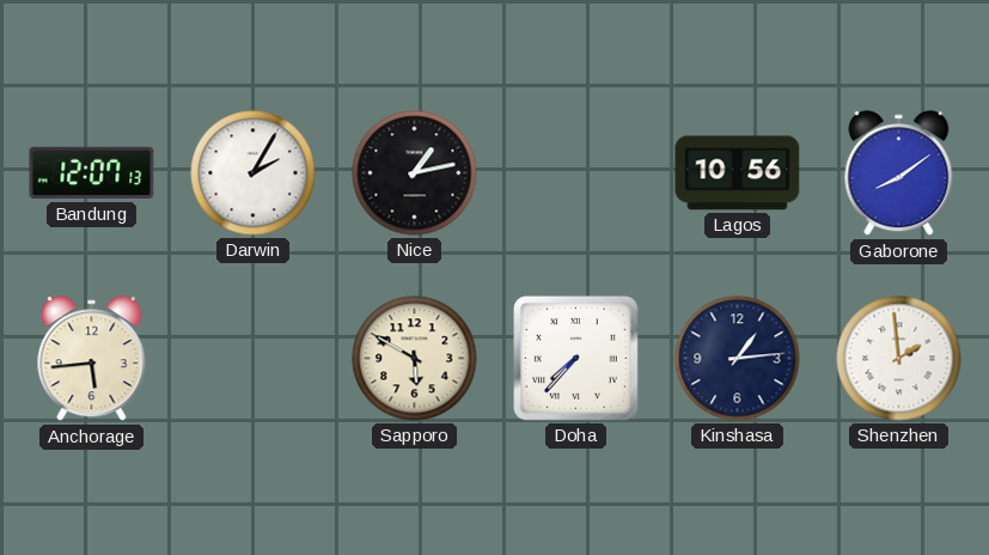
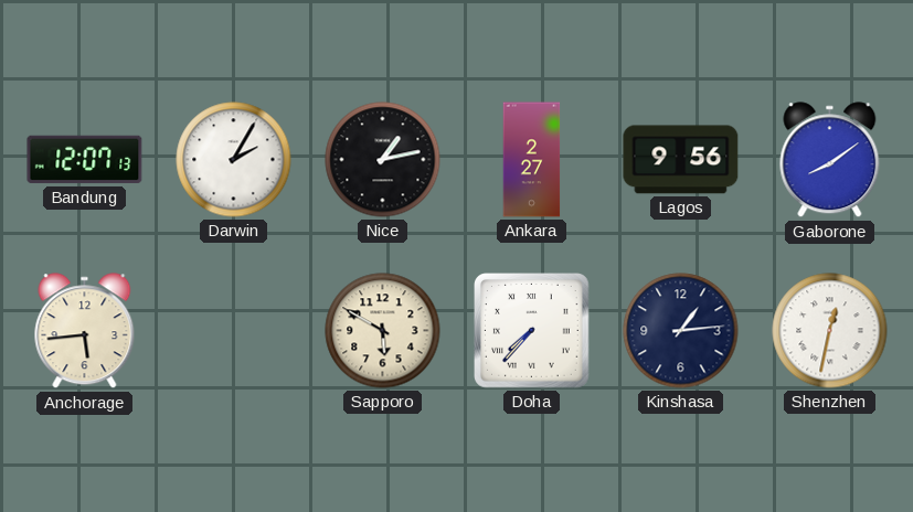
Ankara: none -> 2:27 (532, 160)
Lagos: 10:56 -> 9:56 (681, 160)
Shenzhen: 1:59 -> 12:32 (830, 331)
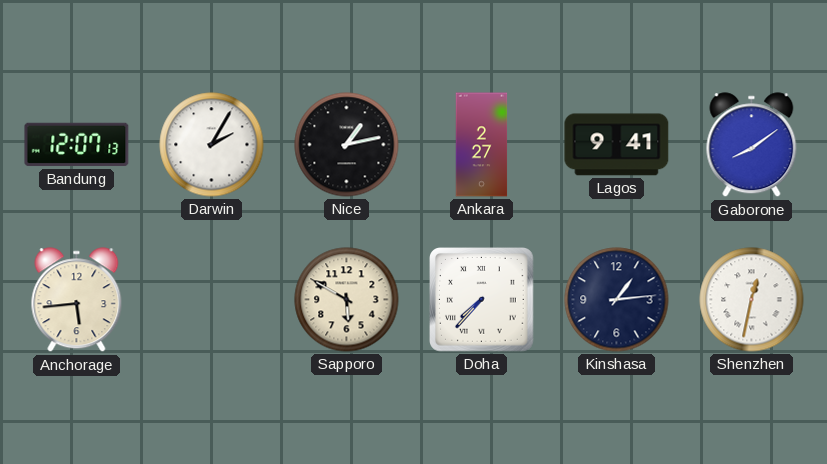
Lagos: 9:56 -> 9:41 (617, 145)
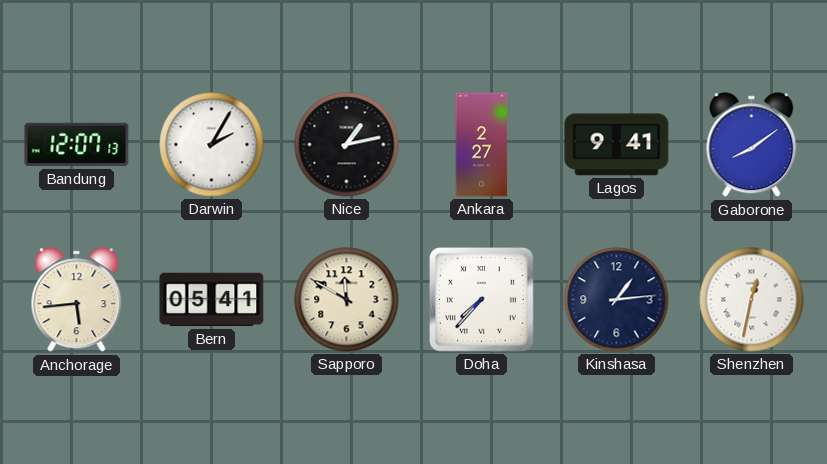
Bern: none -> 05:41 (212, 300)
Sapporo: 5:50 -> 11:50 (347, 300)
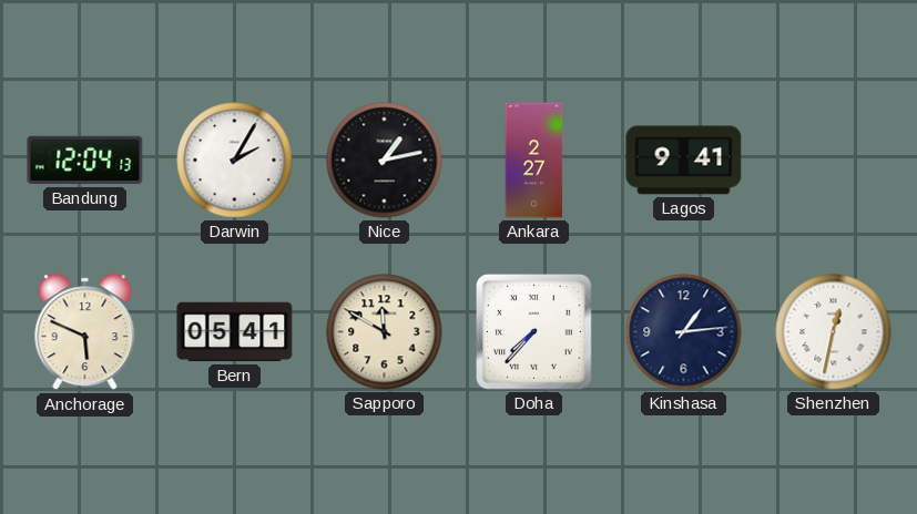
Bandung: 12:07 -> 12:04 (85, 161)
Gaborone: 8:09 -> none (752, 145)
Anchorage: 5:44 -> 5:49 (85, 332)
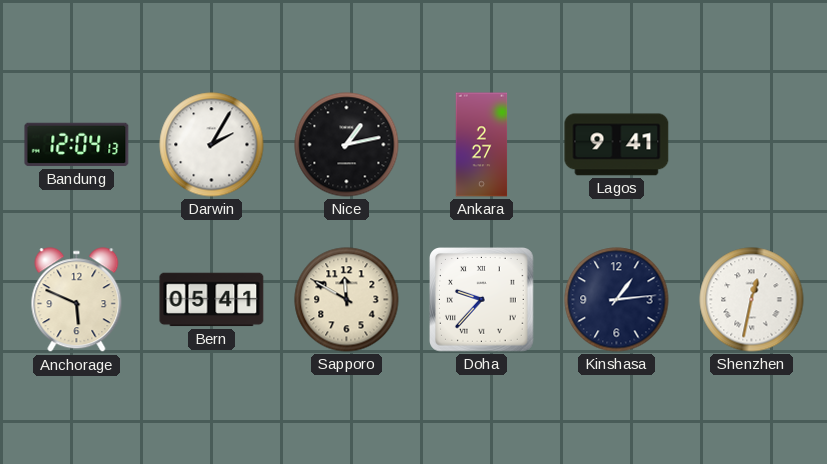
Doha: 7:37 -> 9:37 (482, 300)
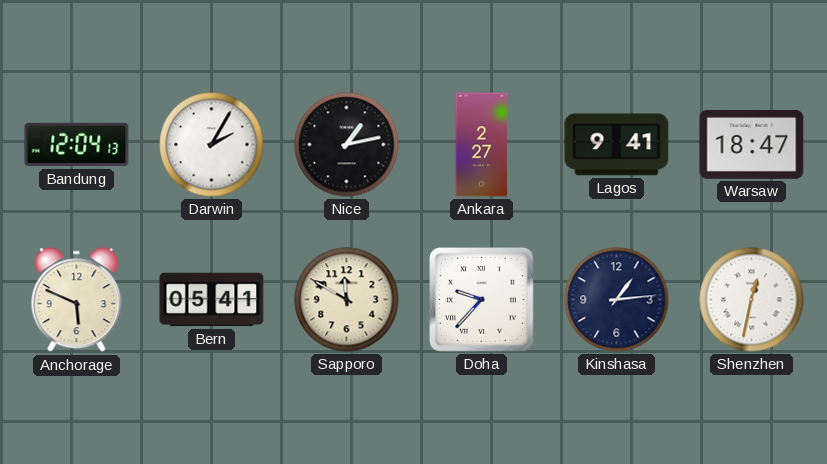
Warsaw: none -> 18:47 (752, 144)
